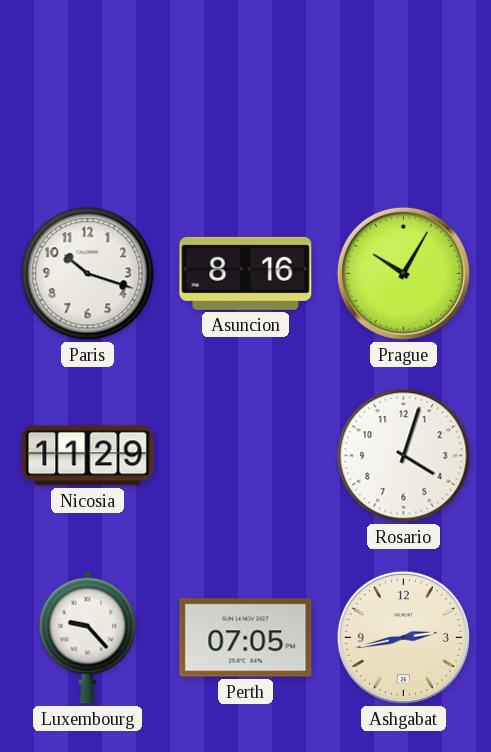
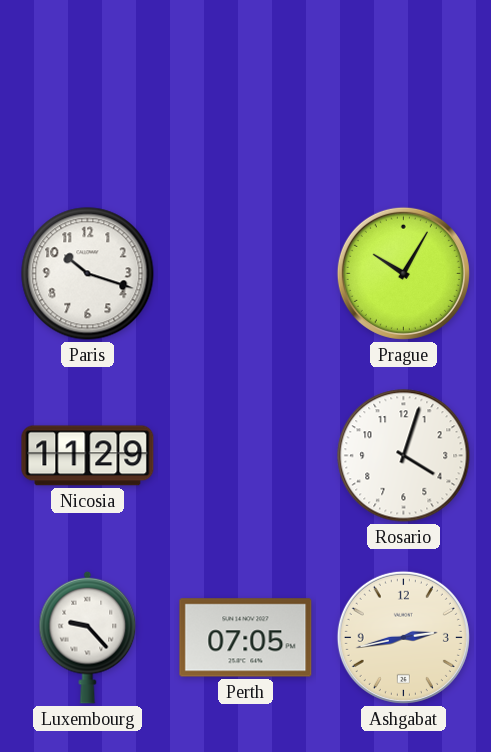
Asuncion: 8:16 -> none (246, 273)
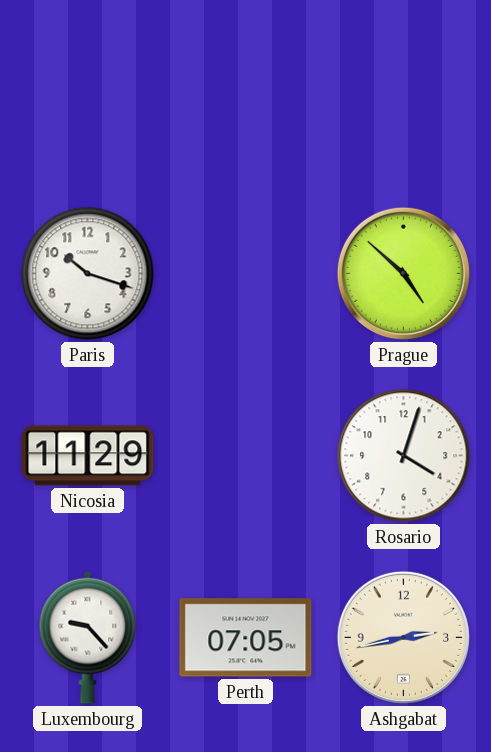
Prague: 10:05 -> 4:52 (403, 273)
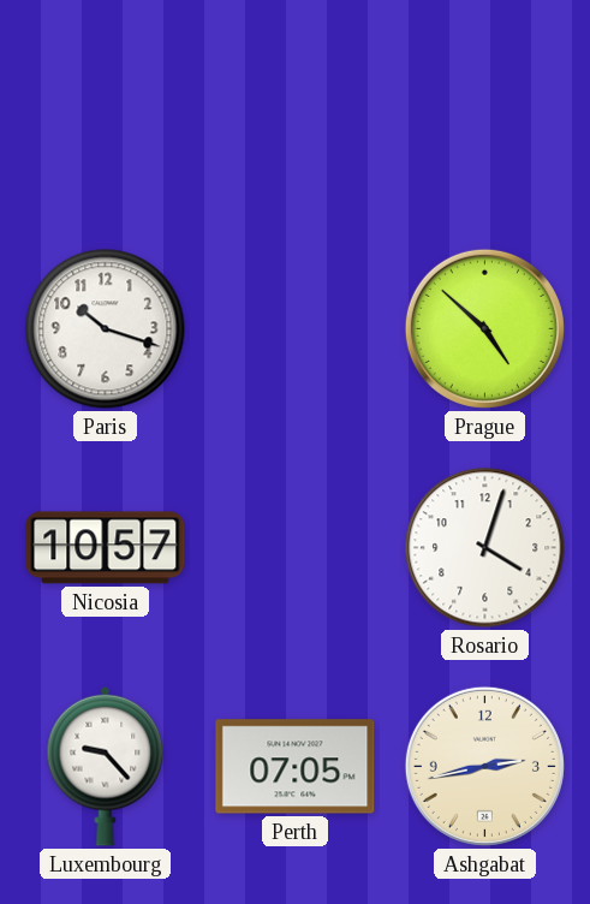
Nicosia: 11:29 -> 10:57 (106, 548)
